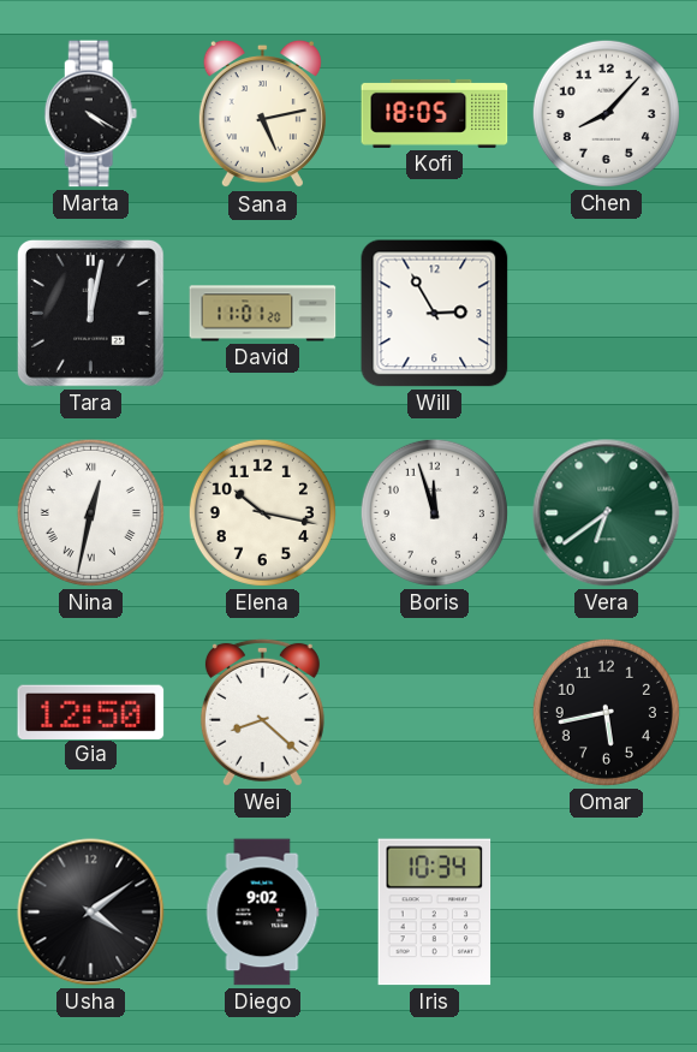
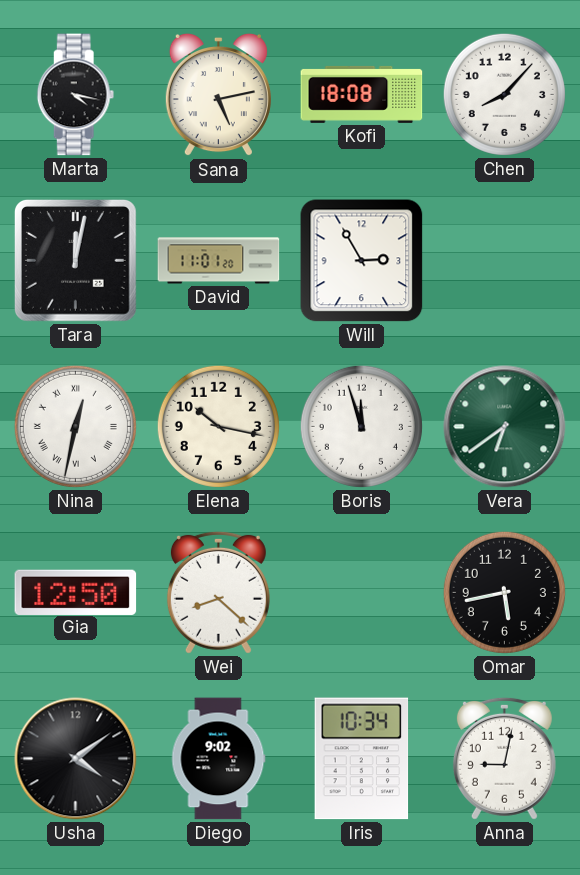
Marta: 4:20 -> 4:17 (76, 95)
Kofi: 18:05 -> 18:08 (362, 94)
Anna: none -> 9:02 (504, 758)
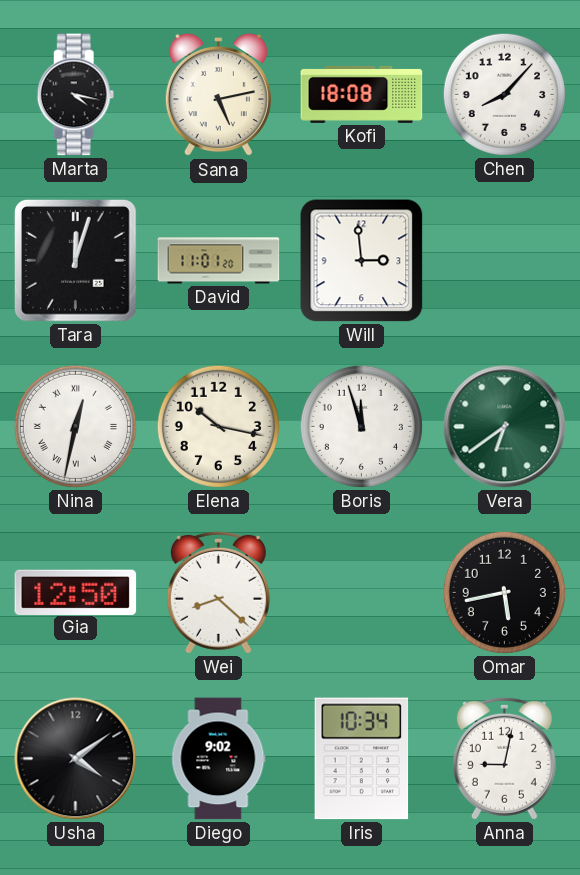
Tara: 12:02 -> 12:03 (75, 260)
Will: 2:55 -> 2:59 (362, 261)
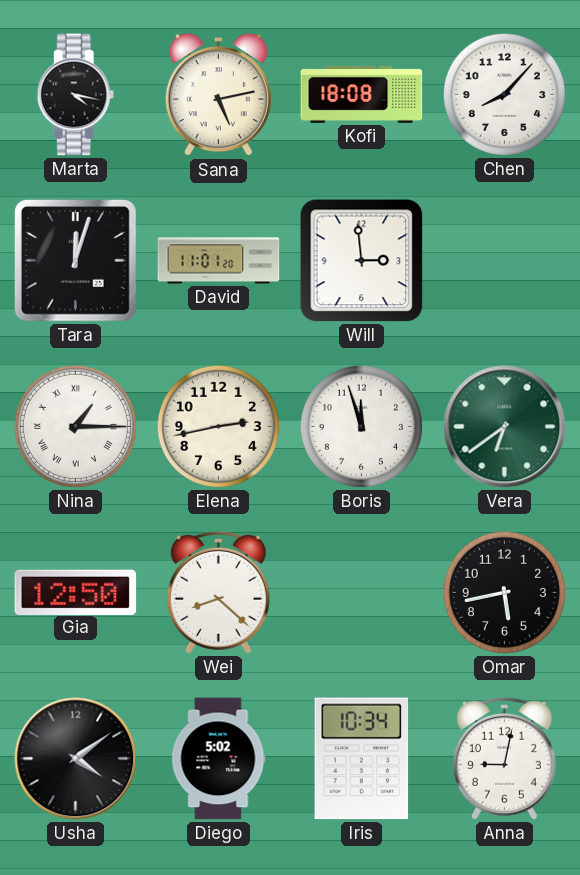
Nina: 12:32 -> 1:15 (75, 426)
Elena: 10:17 -> 2:43 (218, 426)
Diego: 9:02 -> 5:02 (219, 759)
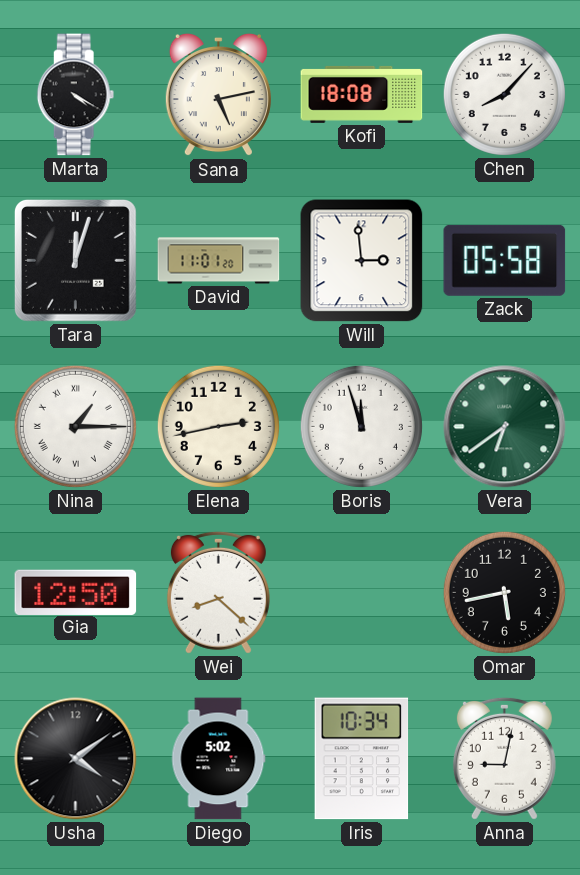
Marta: 4:17 -> 4:20 (76, 95)
Zack: none -> 05:58 (505, 260)
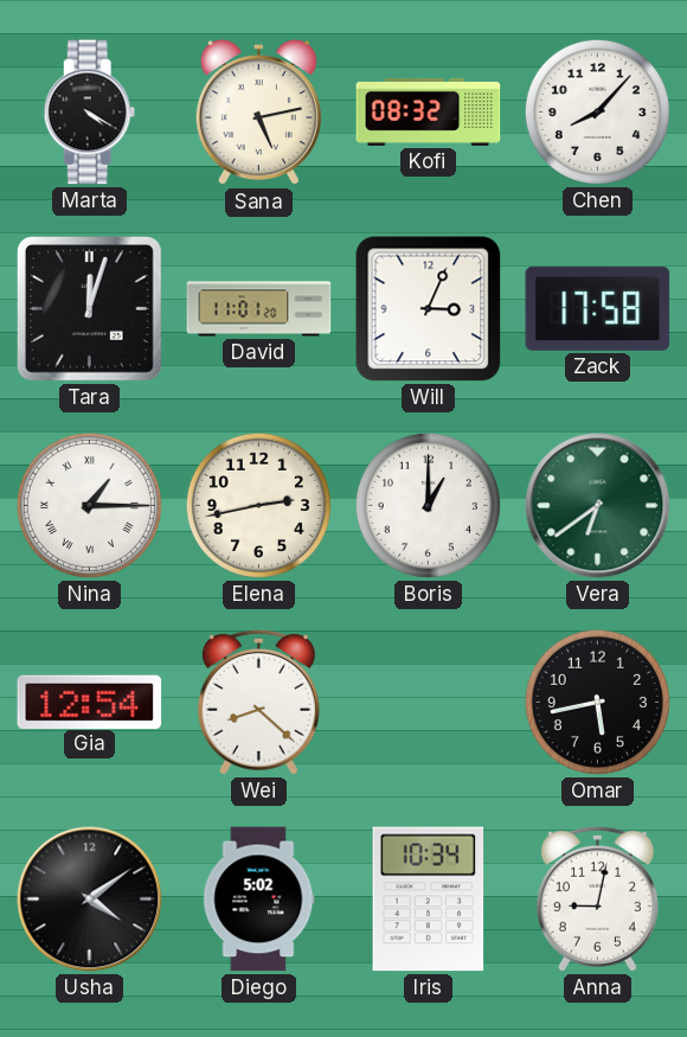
Kofi: 18:08 -> 08:32 (429, 111)
Will: 2:59 -> 3:04 (429, 309)
Zack: 05:58 -> 17:58 (598, 308)
Boris: 11:57 -> 1:00 (428, 505)
Gia: 12:50 -> 12:54 (90, 702)
